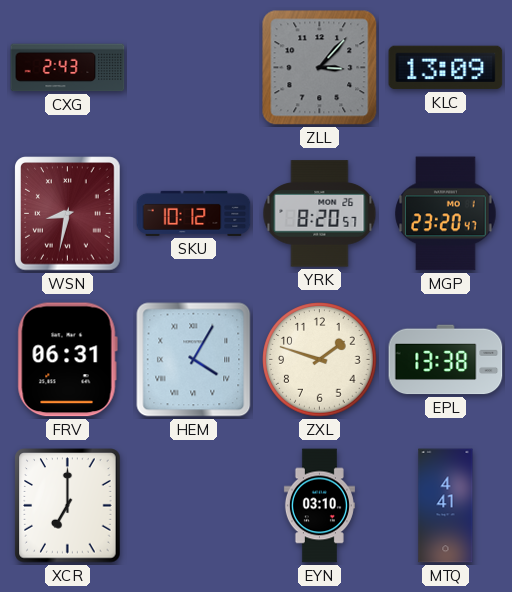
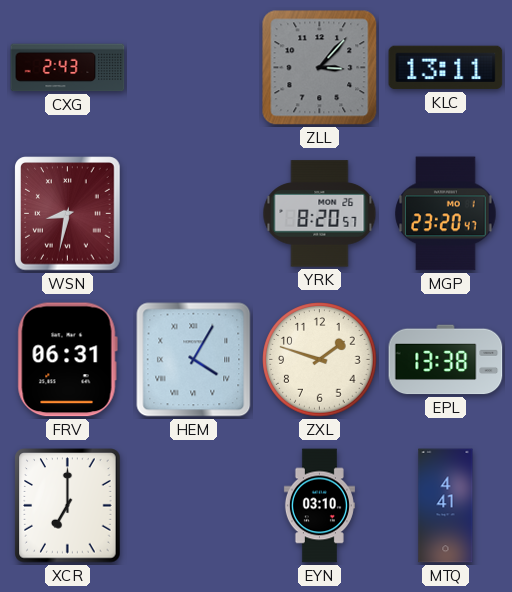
KLC: 13:09 -> 13:11 (446, 68)
SKU: 10:12 -> none (194, 213)
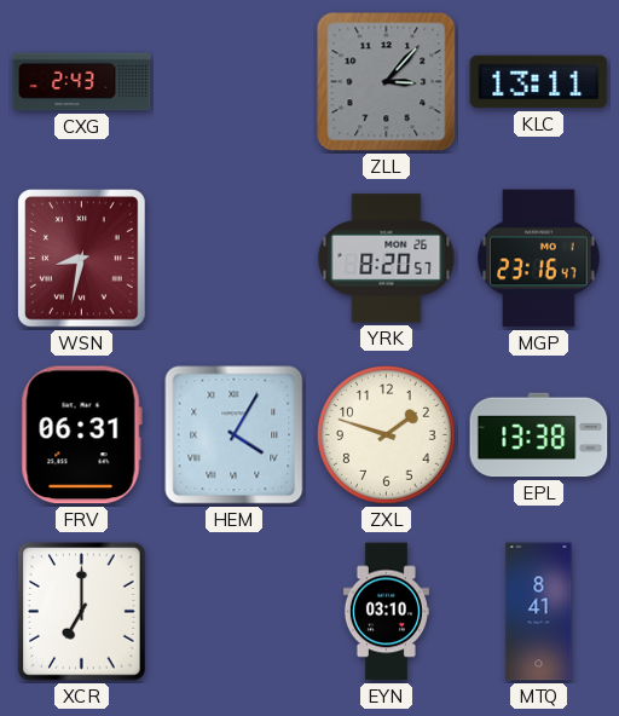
MGP: 23:20 -> 23:16 (539, 259)
MTQ: 4:41 -> 8:41 (539, 612)
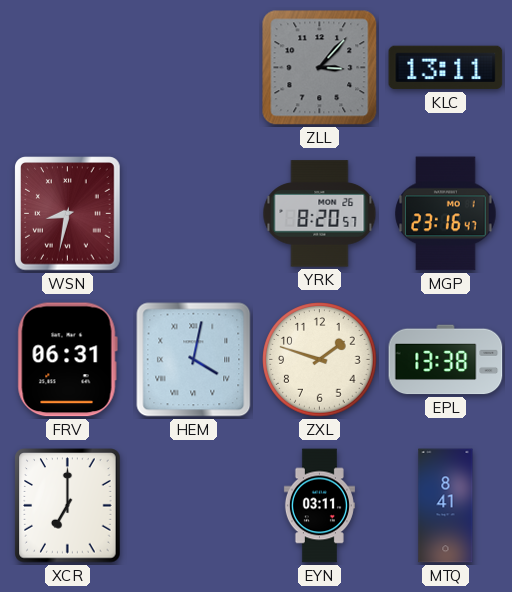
CXG: 2:43 -> none (82, 82)
HEM: 4:05 -> 4:02 (194, 360)
EYN: 03:10 -> 03:11 (319, 506)
